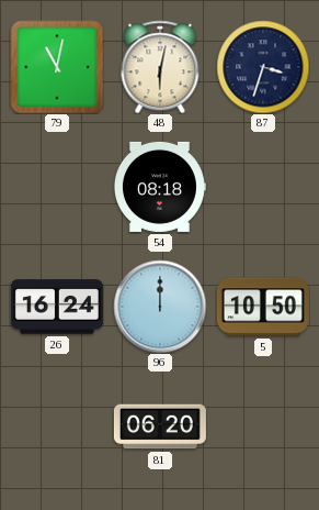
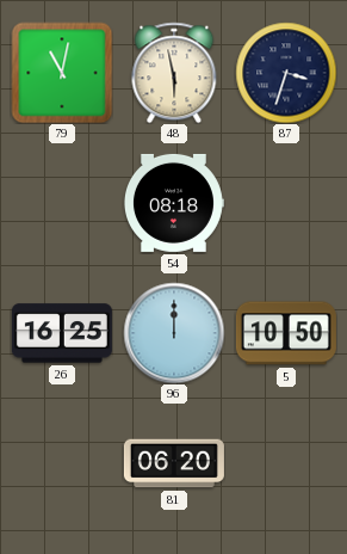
48: 6:02 -> 5:58 (174, 73)
26: 16:24 -> 16:25 (62, 333)
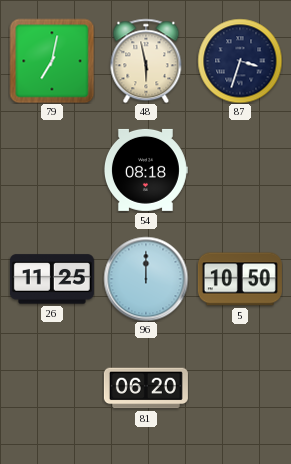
79: 11:02 -> 7:02 (52, 61)
26: 16:25 -> 11:25 (52, 279)
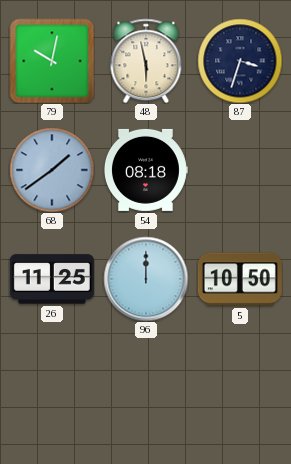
79: 7:02 -> 10:02 (52, 61)
68: none -> 1:39 (52, 170)
81: 06:20 -> none (146, 388)
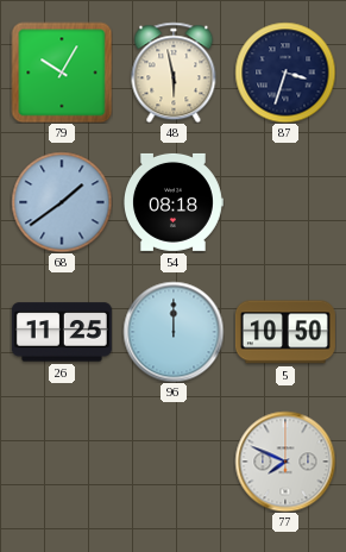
79: 10:02 -> 10:05 (62, 73)
77: none -> 7:49 (285, 462)
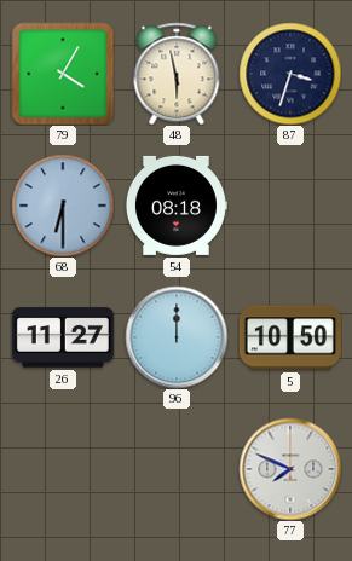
79: 10:05 -> 4:05 (63, 74)
68: 1:39 -> 6:30 (63, 206)
26: 11:25 -> 11:27 (63, 337)
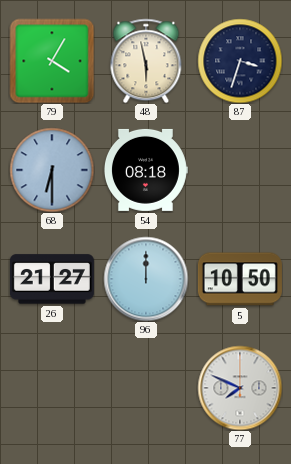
26: 11:27 -> 21:27 (52, 279)
